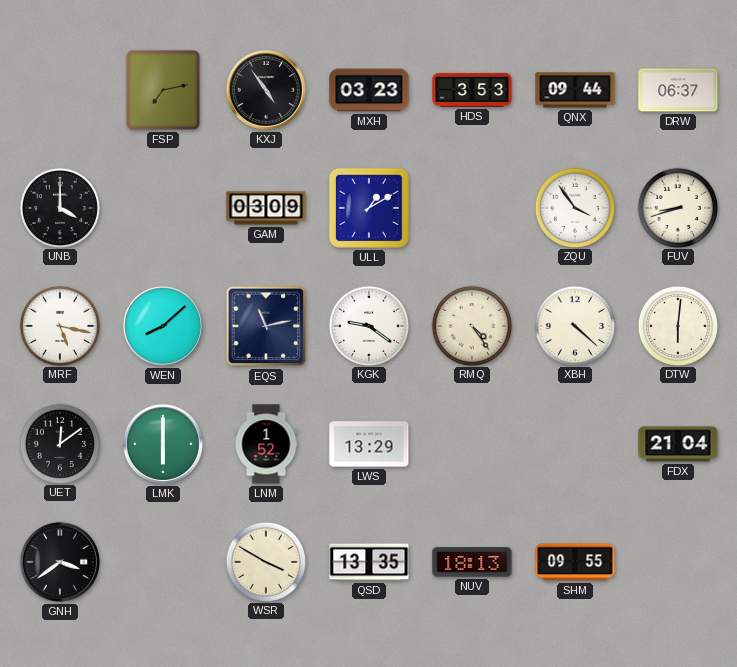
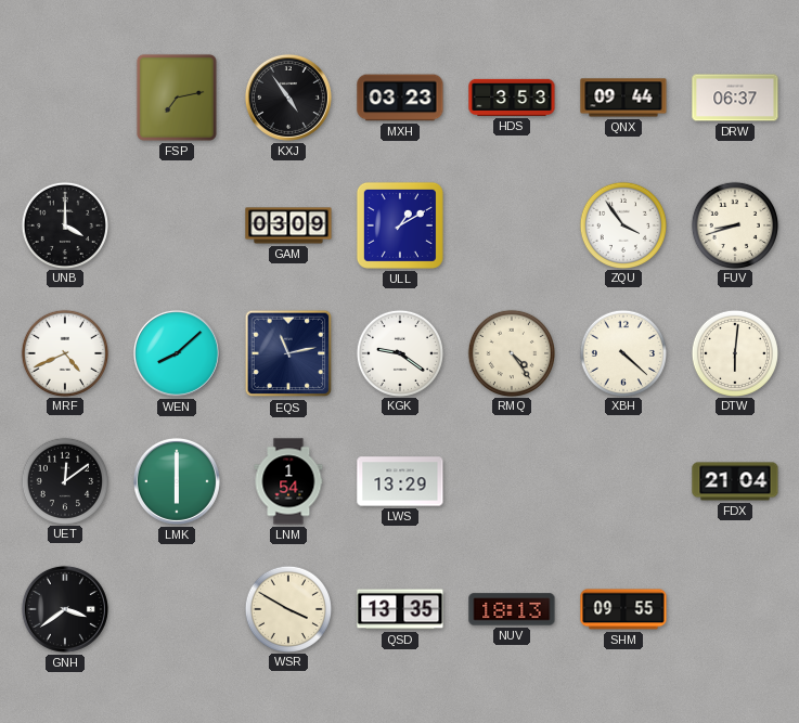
MRF: 5:17 -> 4:41 (64, 352)
LNM: 1:52 -> 1:54 (288, 481)
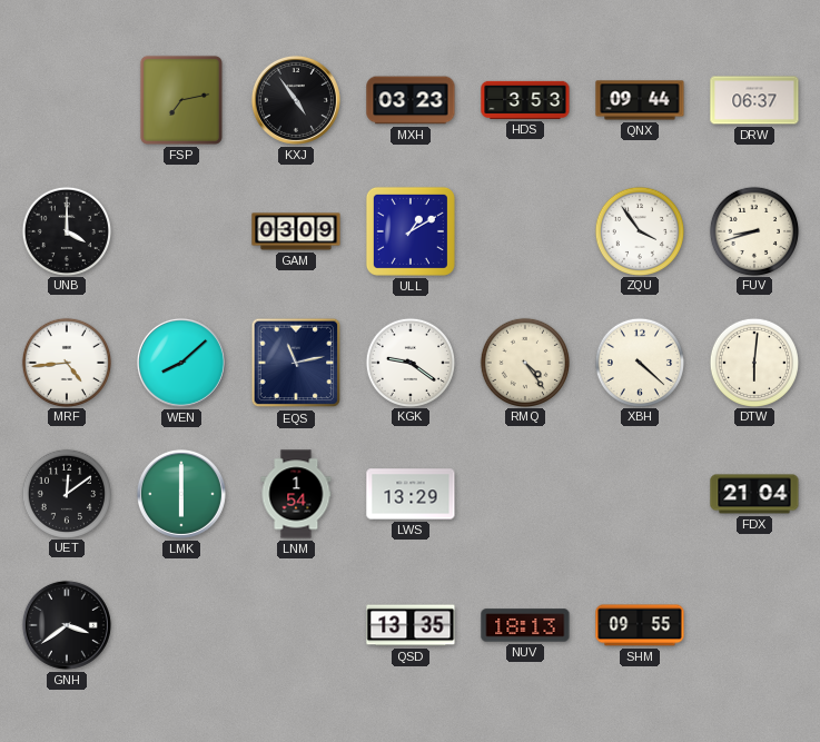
MRF: 4:41 -> 4:44 (66, 362)
WSR: 3:50 -> none (287, 608)
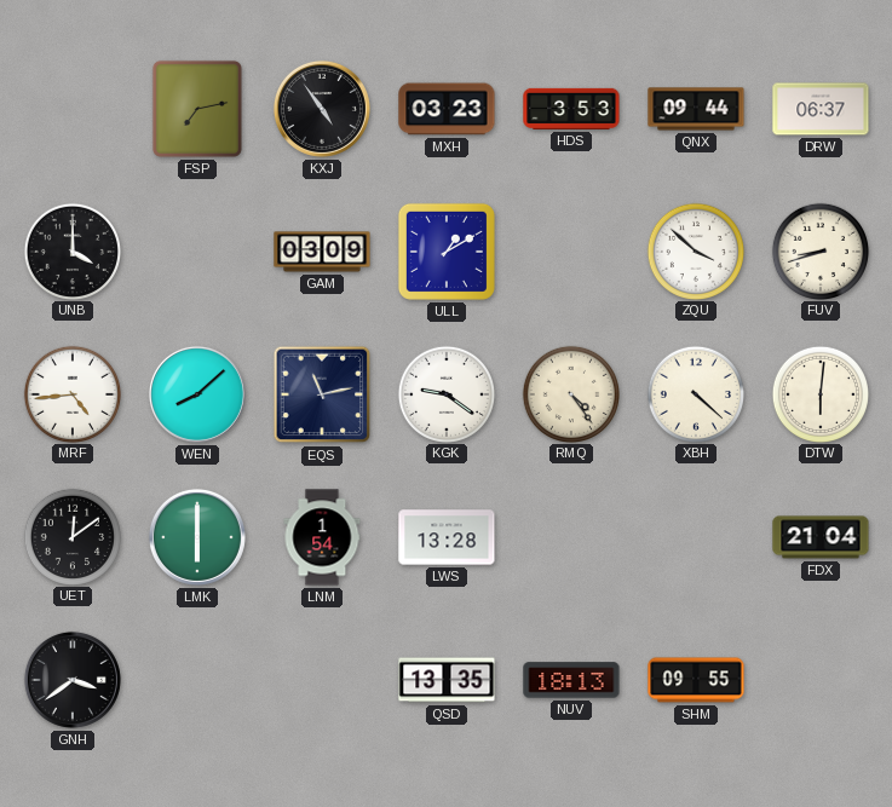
ZQU: 3:54 -> 3:52 (695, 250)
LWS: 13:29 -> 13:28 (447, 537)
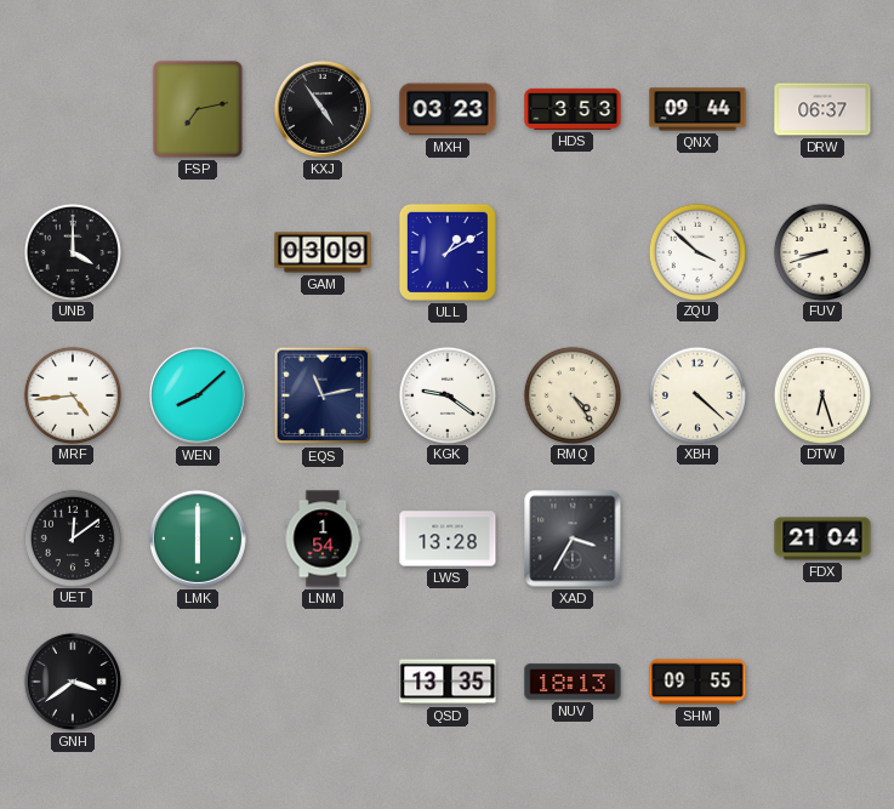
DTW: 6:01 -> 6:27 (821, 394)
XAD: none -> 3:35 (573, 539)
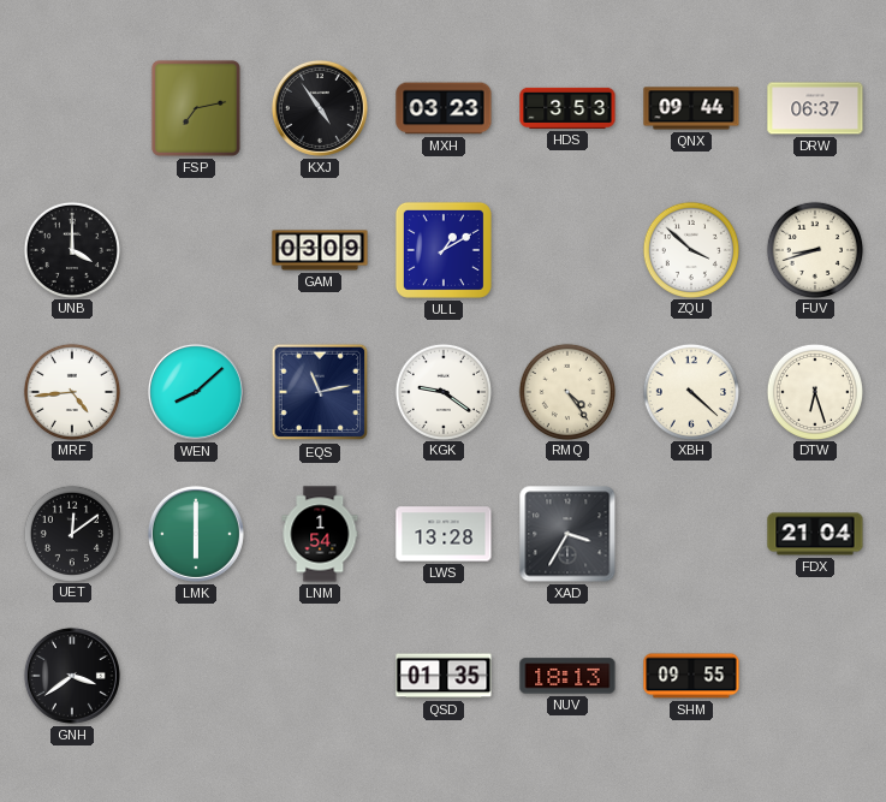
QSD: 13:35 -> 01:35 (444, 676)
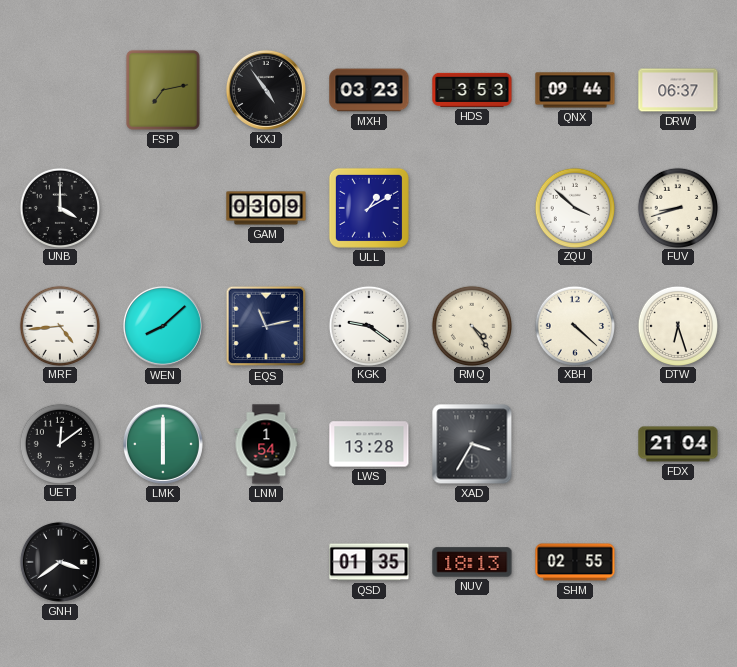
SHM: 09:55 -> 02:55 (575, 562)
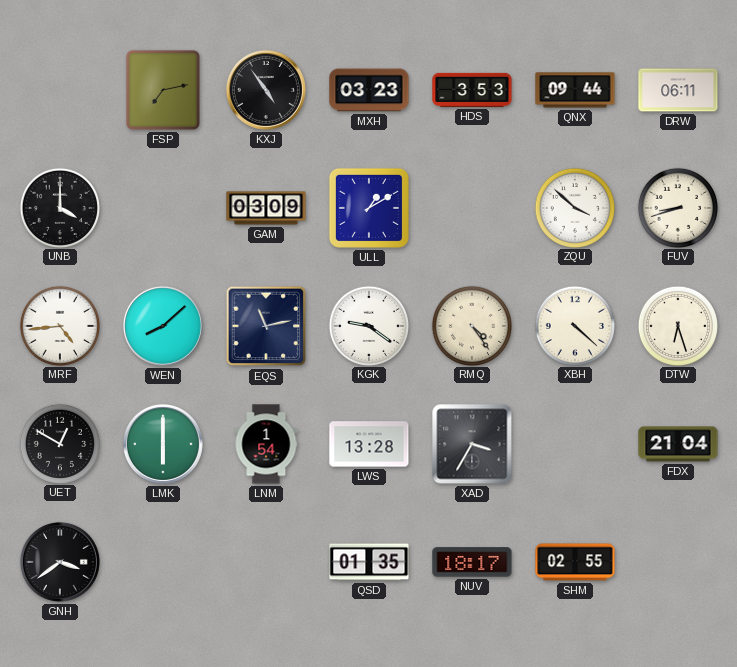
DRW: 06:37 -> 06:11 (678, 90)
UET: 12:09 -> 12:50 (59, 443)
NUV: 18:13 -> 18:17 (472, 562)
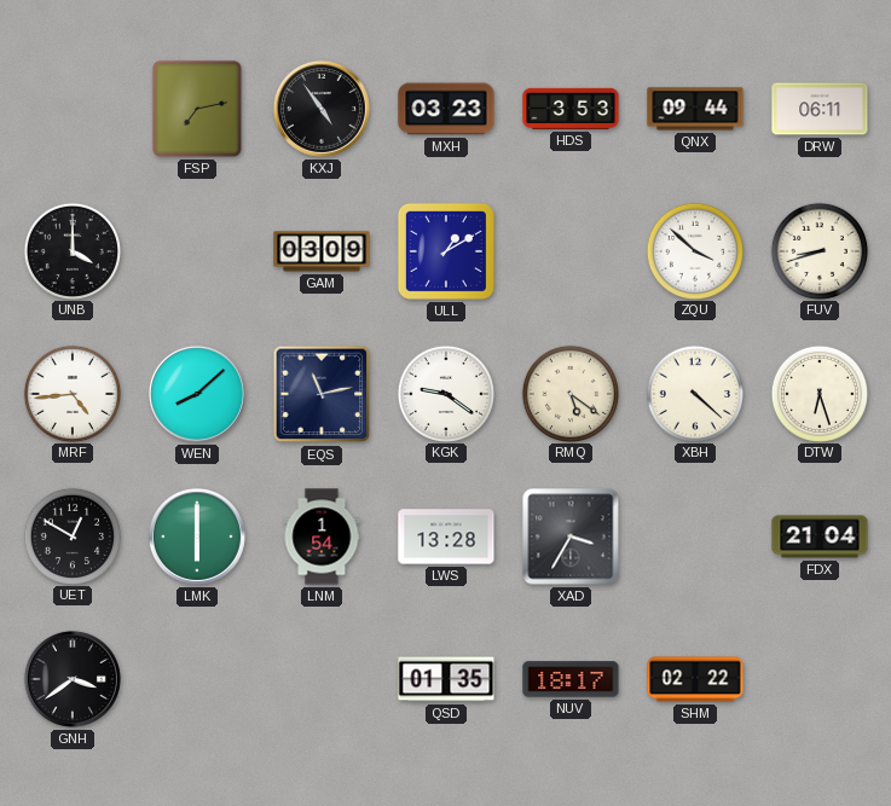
RMQ: 4:24 -> 5:21 (569, 393)
SHM: 02:55 -> 02:22 (695, 679)
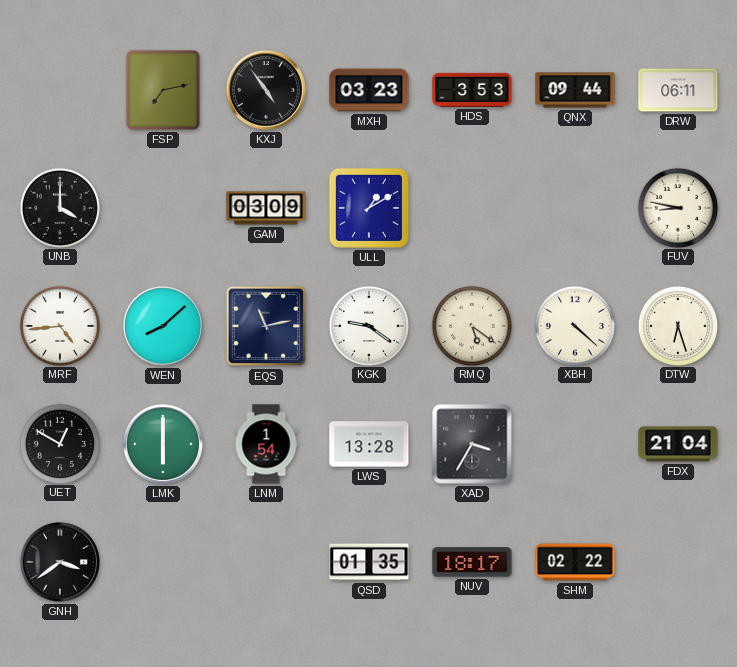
ZQU: 3:52 -> none (694, 250)
FUV: 8:42 -> 8:47 (677, 207)
